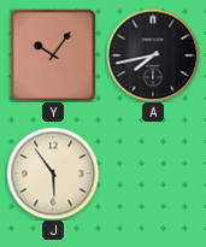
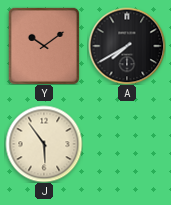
Y: 10:06 -> 10:09 (43, 46)
A: 7:43 -> 7:40 (127, 46)
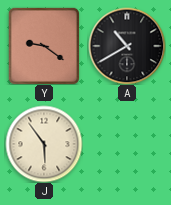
Y: 10:09 -> 9:21 (43, 46)
A: 7:40 -> 10:40 (127, 46)
